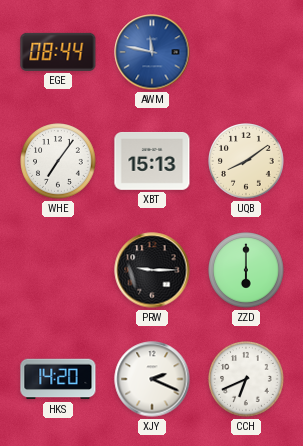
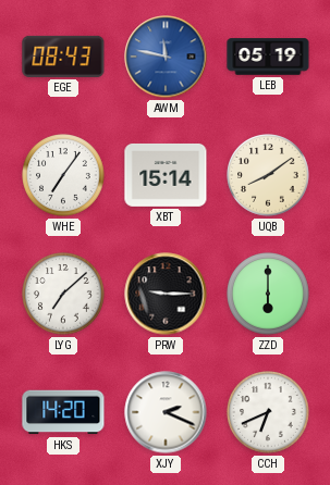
EGE: 08:44 -> 08:43 (63, 57)
LEB: none -> 05:19 (268, 57)
XBT: 15:13 -> 15:14 (166, 175)
LYG: none -> 7:08 (63, 294)
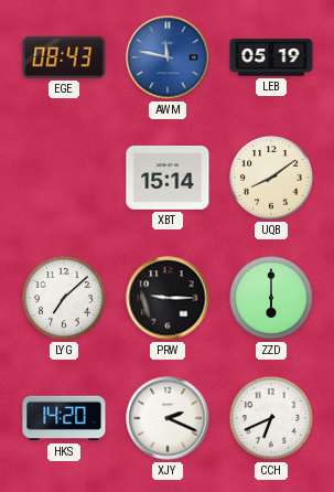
WHE: 7:06 -> none (63, 175)
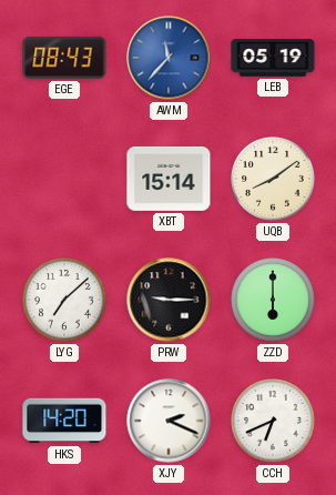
AWM: 11:47 -> 11:37 (169, 58)
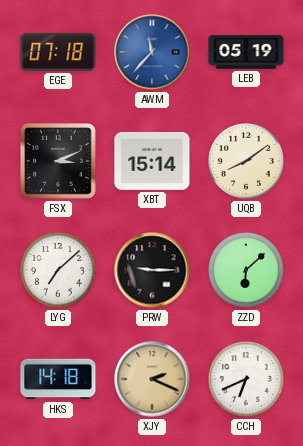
EGE: 08:43 -> 07:18 (58, 52)
FSX: none -> 3:11 (59, 162)
ZZD: 6:00 -> 6:08 (246, 270)
HKS: 14:20 -> 14:18 (58, 379)
XJY dial: white -> champagne (152, 379)
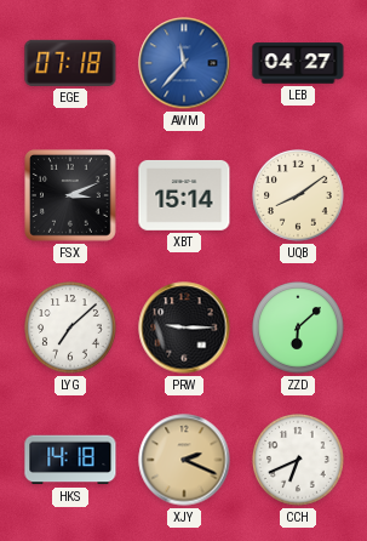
LEB: 05:19 -> 04:27 (298, 63)
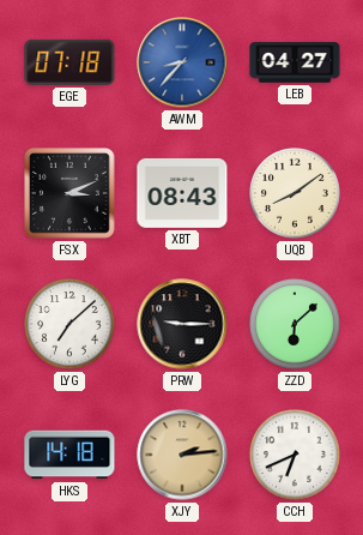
AWM: 11:37 -> 8:37 (182, 62)
XBT: 15:14 -> 08:43 (182, 193)
XJY: 2:19 -> 2:14 (182, 455)
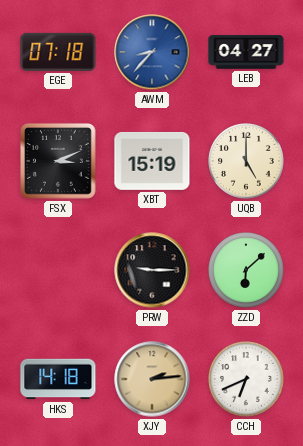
XBT: 08:43 -> 15:19 (152, 161)
UQB: 8:09 -> 5:00 (246, 161)
LYG: 7:08 -> none (69, 324)
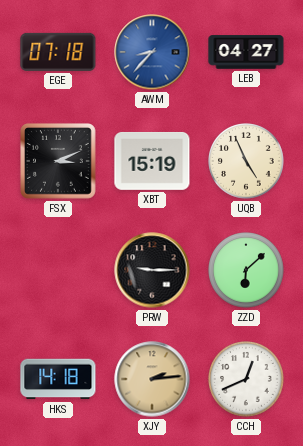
UQB: 5:00 -> 4:56 (246, 161)
CCH: 6:41 -> 12:41 (246, 379)
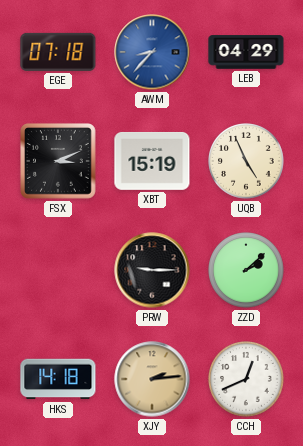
LEB: 04:27 -> 04:29 (246, 52)
ZZD: 6:08 -> 2:08 (246, 270)
